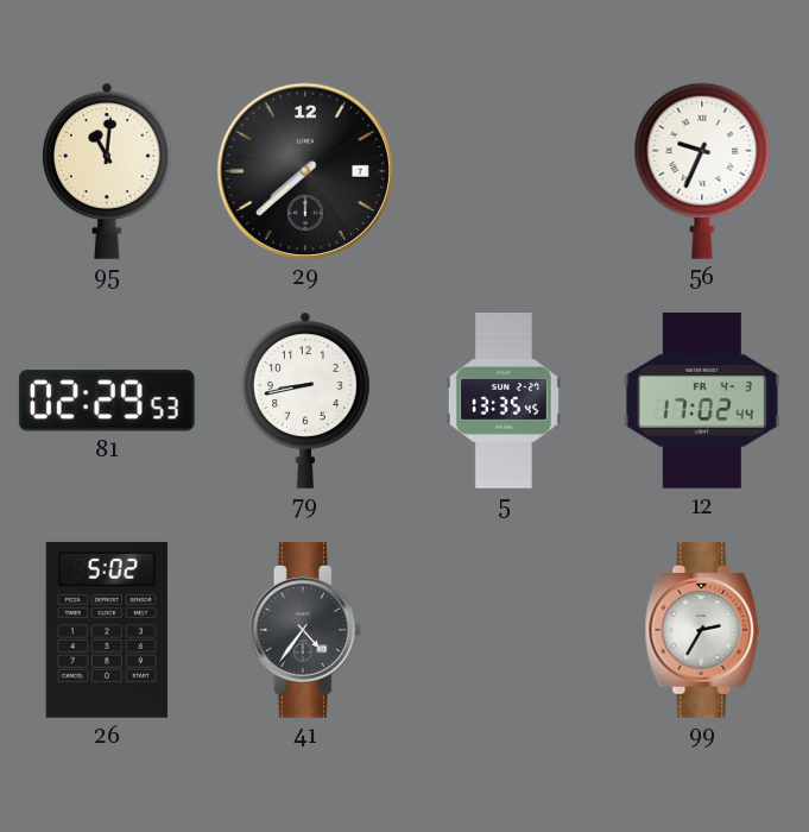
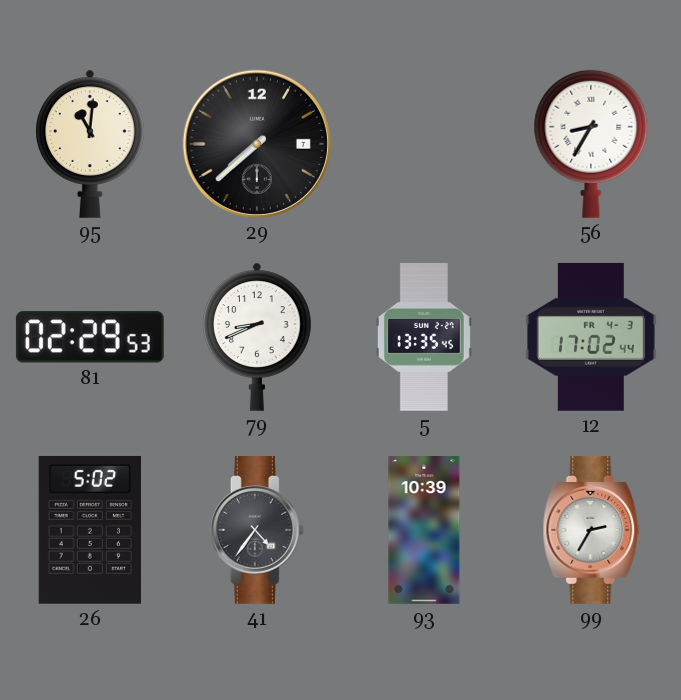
56: 9:34 -> 8:35 (591, 144)
79: 8:43 -> 8:41 (257, 337)
93: none -> 10:39 (424, 531)
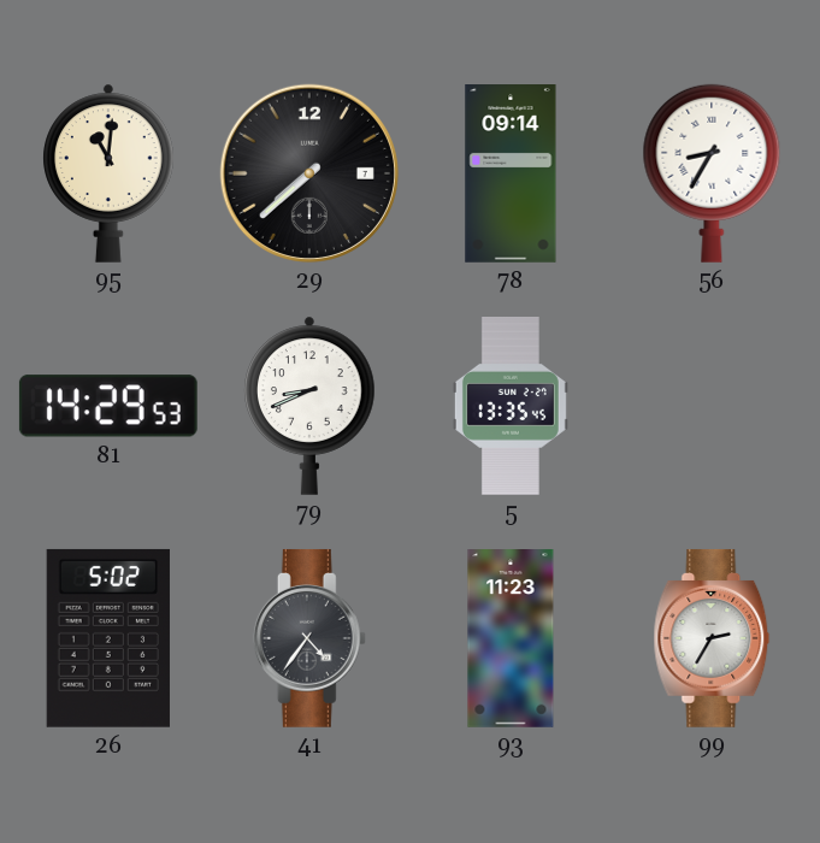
78: none -> 09:14 (511, 175)
81: 02:29 -> 14:29 (108, 406)
12: 17:02 -> none (591, 337)
93: 10:39 -> 11:23 (511, 639)
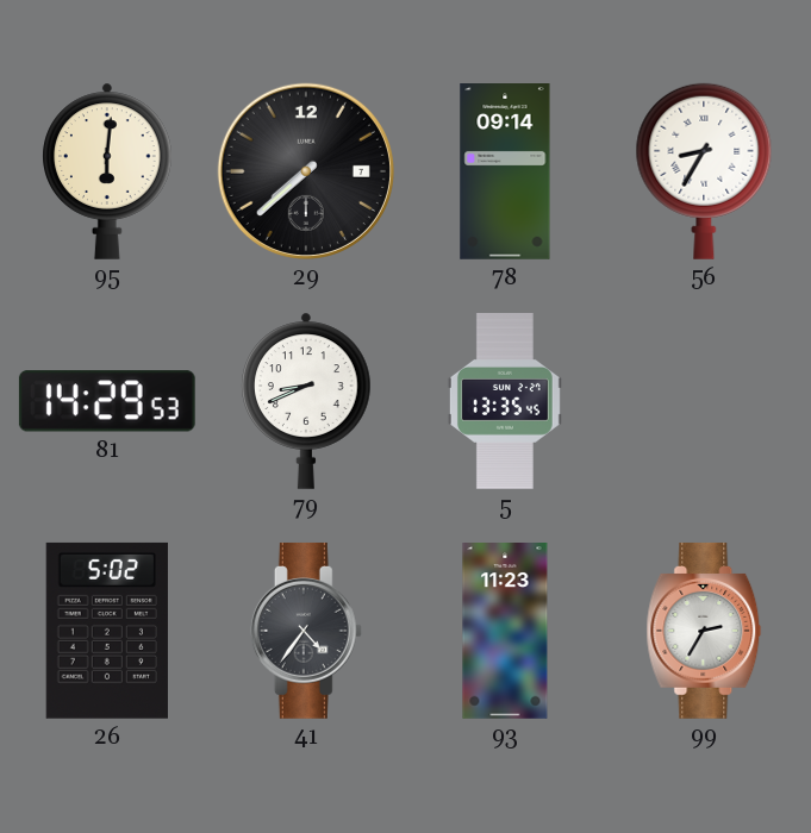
95: 11:01 -> 6:01 (107, 171)
